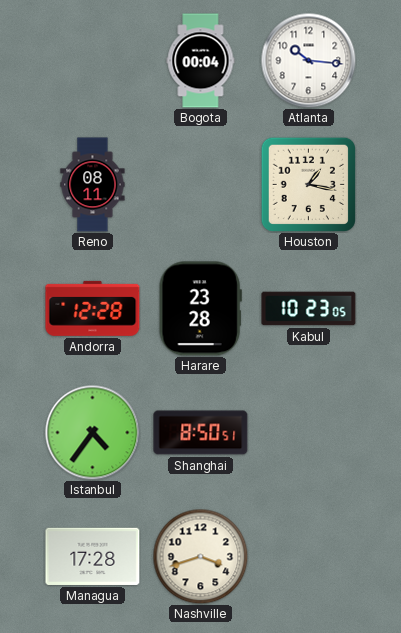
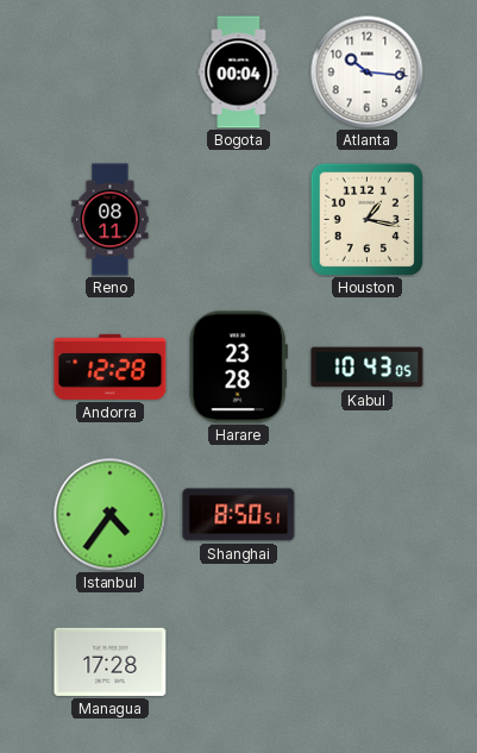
Kabul: 10:23 -> 10:43 (368, 368)
Nashville: 3:42 -> none (200, 556)
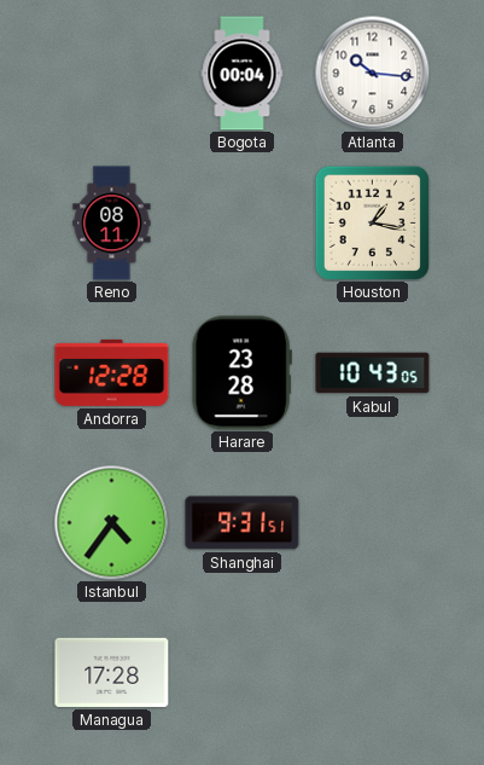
Shanghai: 8:50 -> 9:31 (243, 523)
